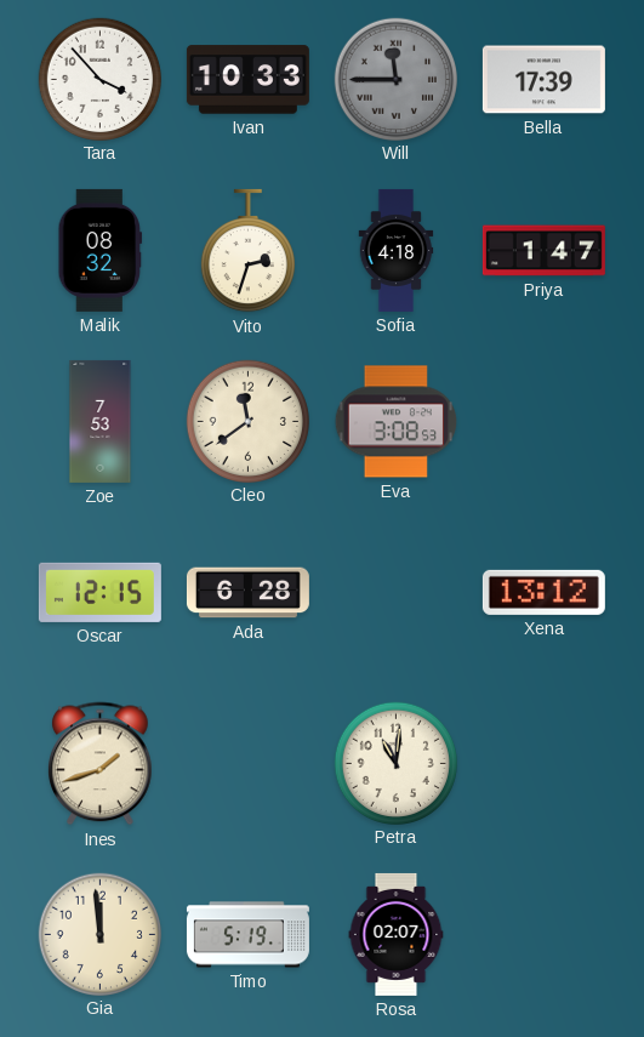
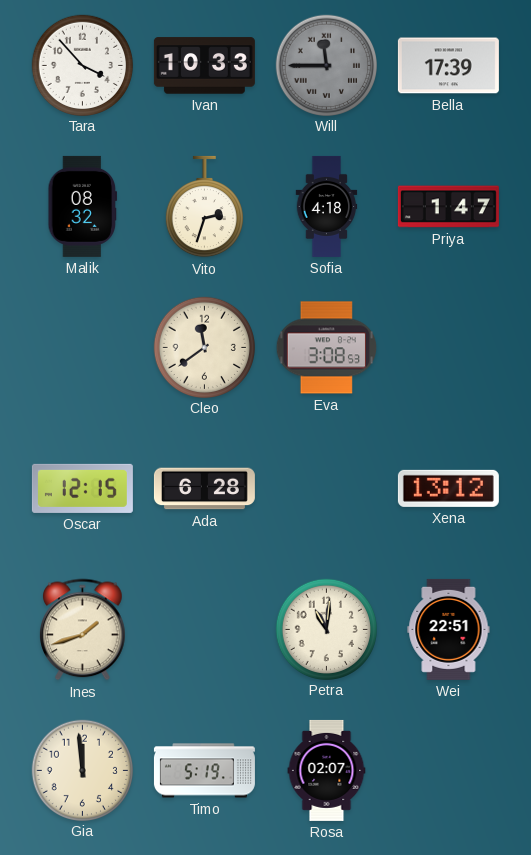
Zoe: 7:53 -> none (101, 421)
Wei: none -> 22:51 (449, 629)
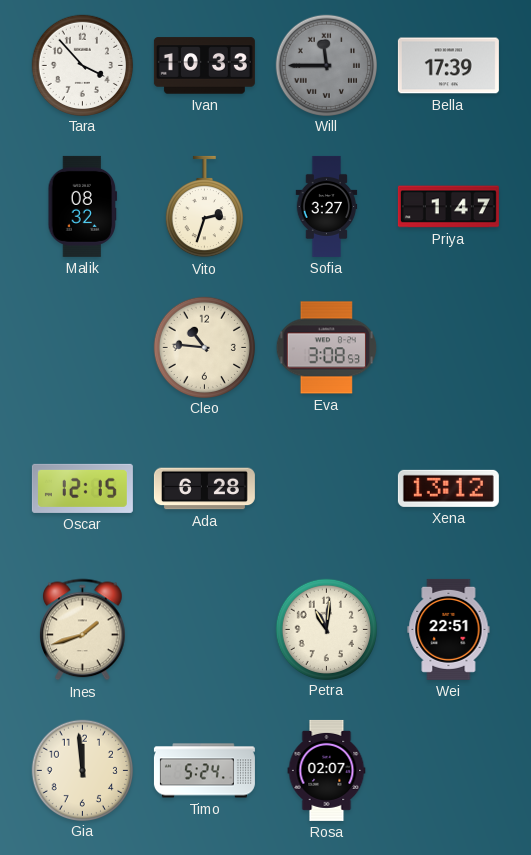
Sofia: 4:18 -> 3:27 (327, 206)
Cleo: 11:39 -> 10:46 (204, 347)
Timo: 5:19 -> 5:24 (204, 771)
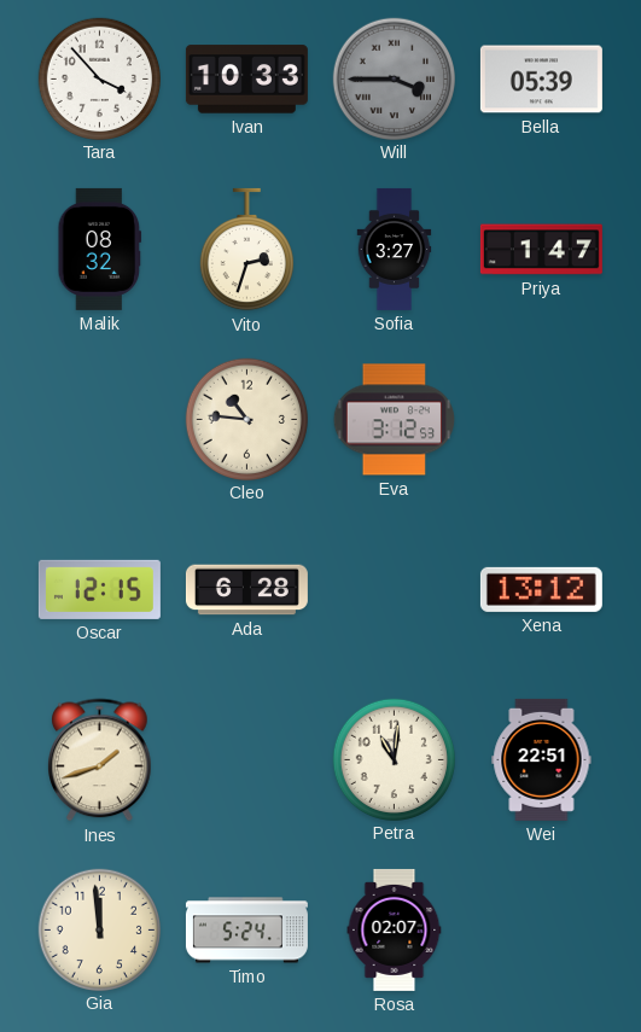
Will: 11:45 -> 3:45 (394, 78)
Bella: 17:39 -> 05:39 (541, 80)
Eva: 3:08 -> 3:12 (394, 420)
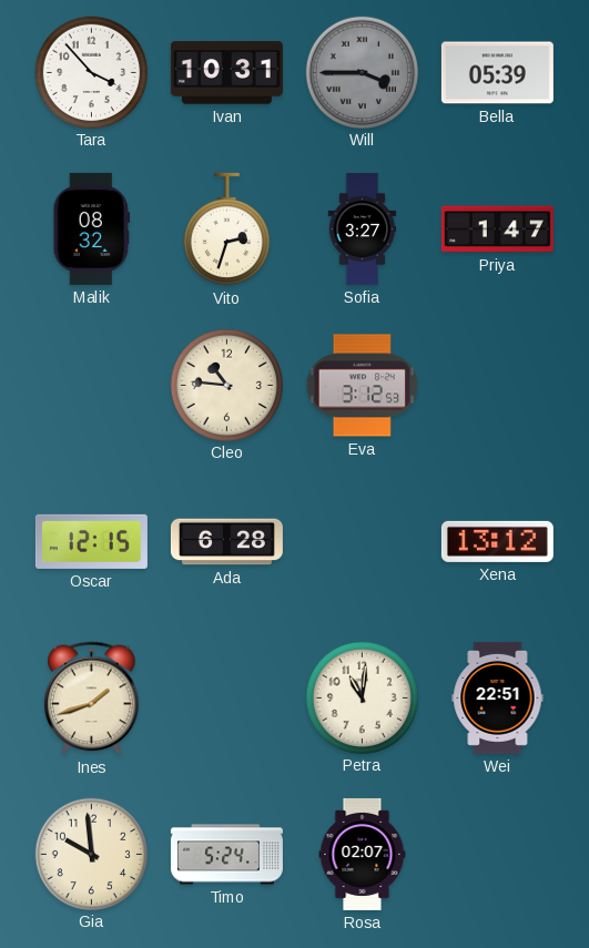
Ivan: 10:33 -> 10:31 (226, 73)
Gia: 11:59 -> 9:59 (91, 854)
